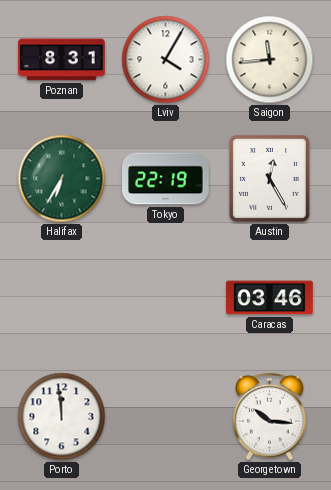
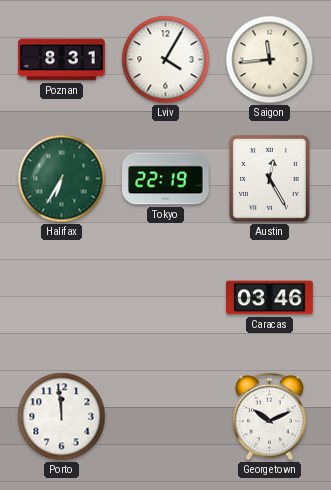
Georgetown: 10:16 -> 10:11 (270, 417)
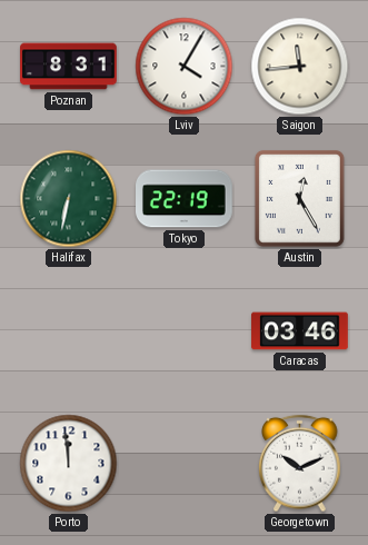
Halifax: 6:35 -> 6:32 (69, 199)
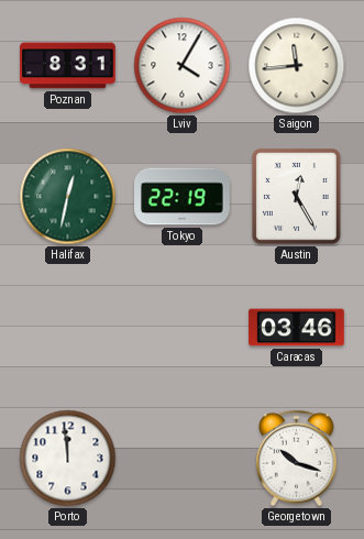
Halifax: 6:32 -> 12:32 (68, 197)
Georgetown: 10:11 -> 10:18 (297, 459)
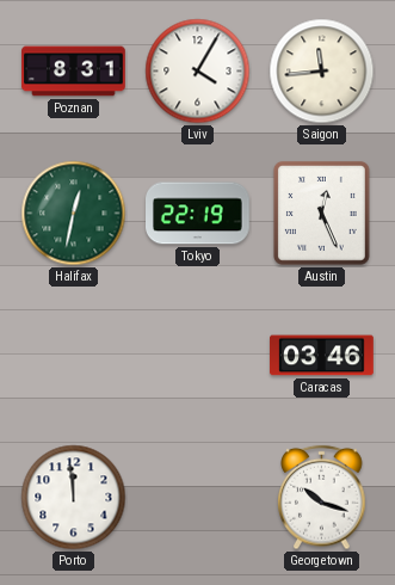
Austin: 12:25 -> 12:26 (321, 213)
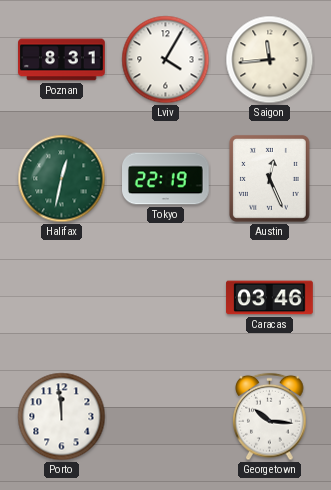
Georgetown: 10:18 -> 10:16 (270, 417)
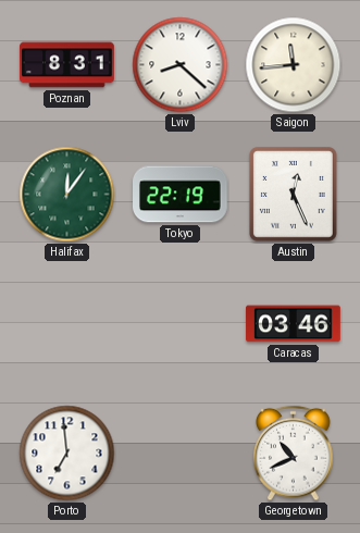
Lviv: 4:05 -> 8:22 (181, 65)
Halifax: 12:32 -> 12:06 (67, 195)
Porto: 11:59 -> 6:59 (67, 454)
Georgetown: 10:16 -> 10:41 (294, 454)
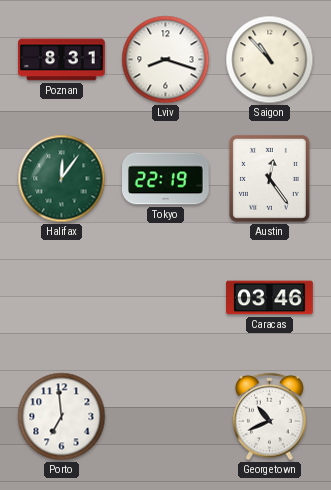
Lviv: 8:22 -> 8:18 (166, 60)
Saigon: 11:44 -> 10:53 (270, 60)
Austin: 12:26 -> 12:24 (269, 178)
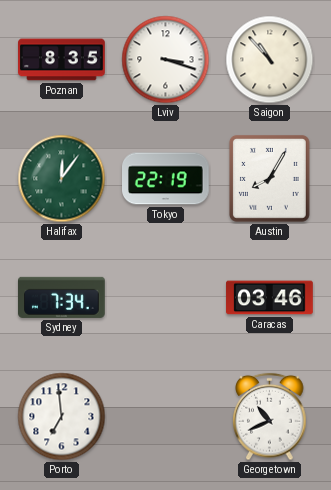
Poznan: 8:31 -> 8:35 (62, 60)
Lviv: 8:18 -> 3:18 (166, 60)
Austin: 12:24 -> 8:05 (269, 178)
Sydney: none -> 7:34 (62, 297)
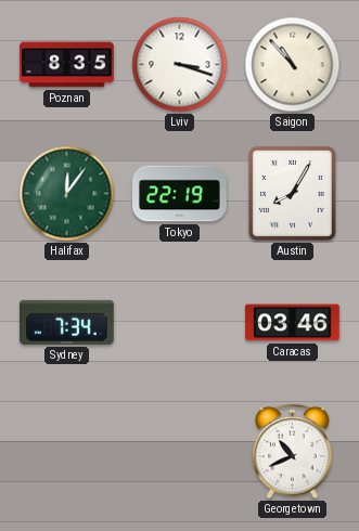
Porto: 6:59 -> none (62, 417)
